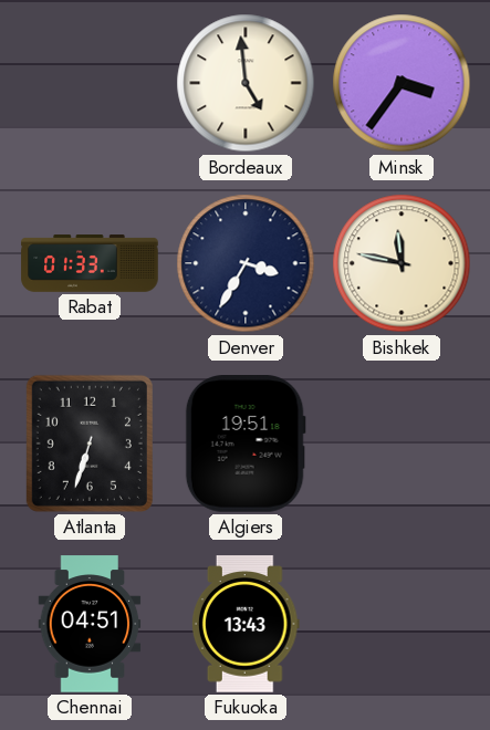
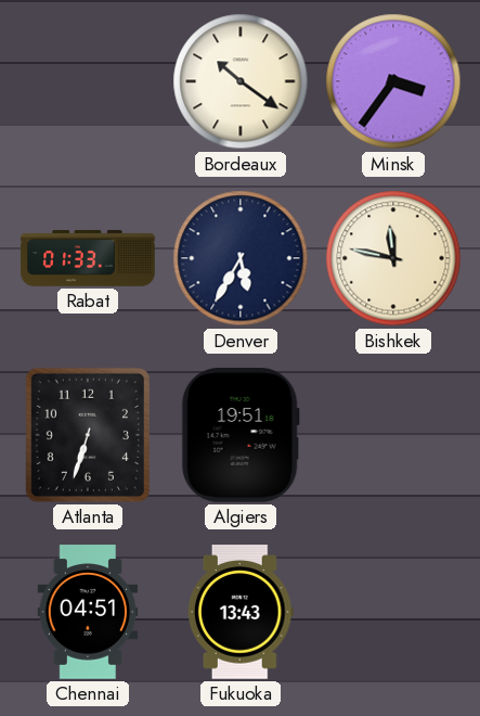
Bordeaux: 4:59 -> 10:21 (241, 81)
Denver: 3:35 -> 5:35 (241, 258)
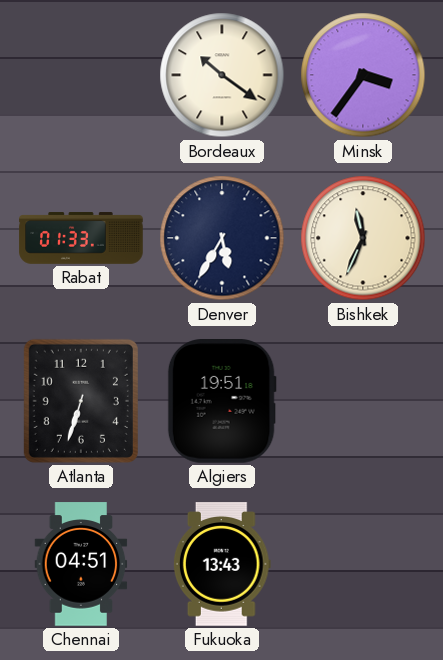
Bishkek: 11:47 -> 11:34 (363, 238)
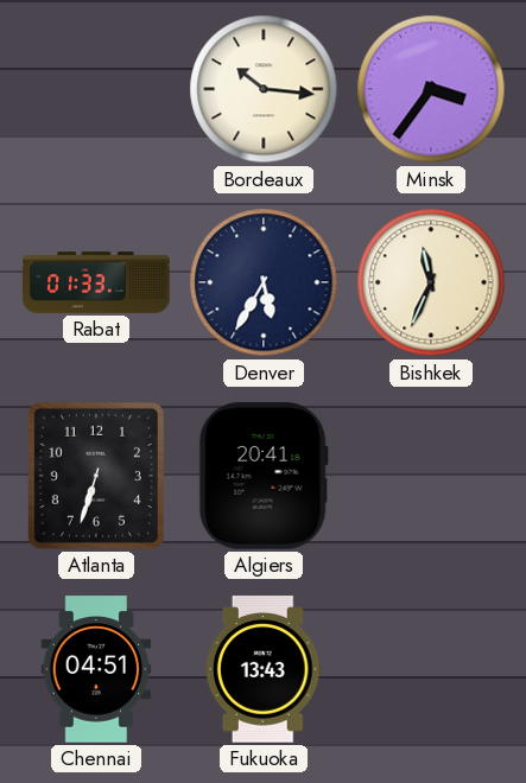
Bordeaux: 10:21 -> 10:16 (264, 89)
Algiers: 19:51 -> 20:41 (264, 477)
